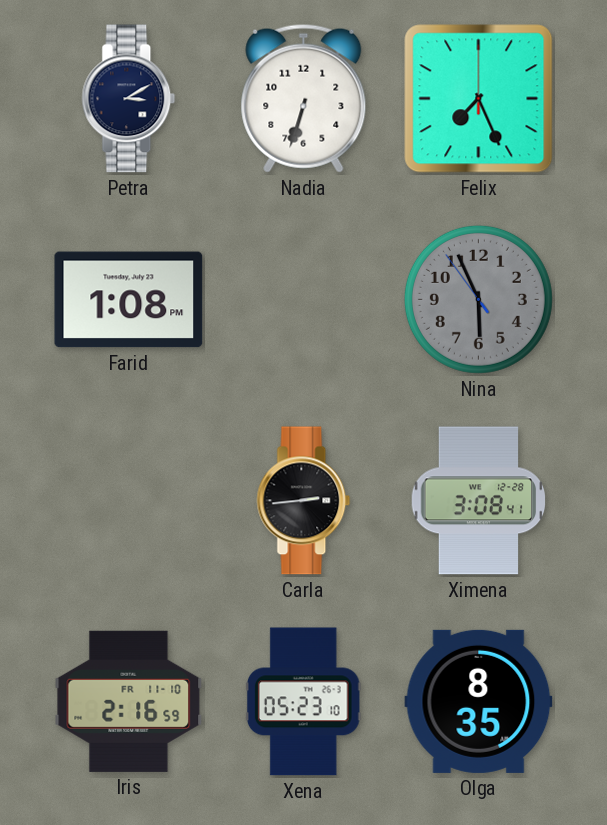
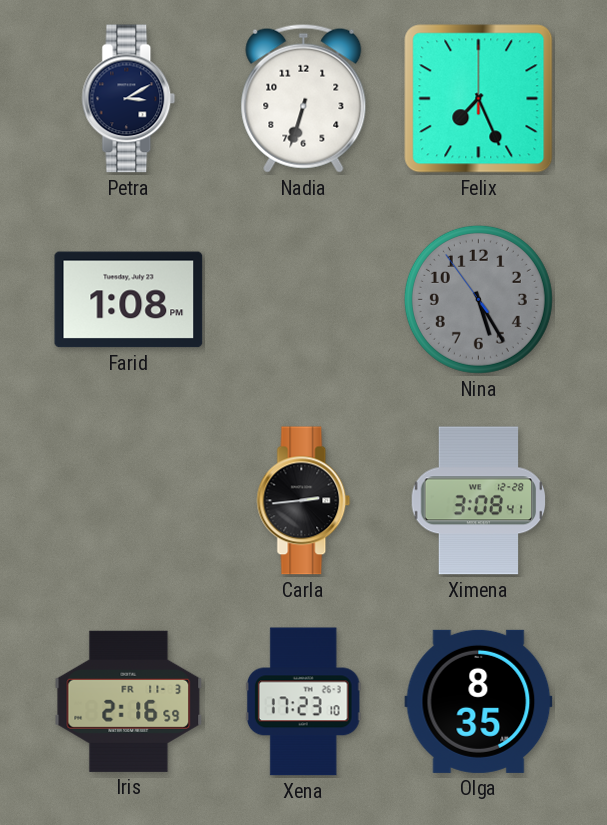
Nina: 5:55 -> 5:24 (478, 299)
Iris date: FR 11-10 -> FR 11-3 (129, 701)
Xena: 05:23 -> 17:23 (303, 702)
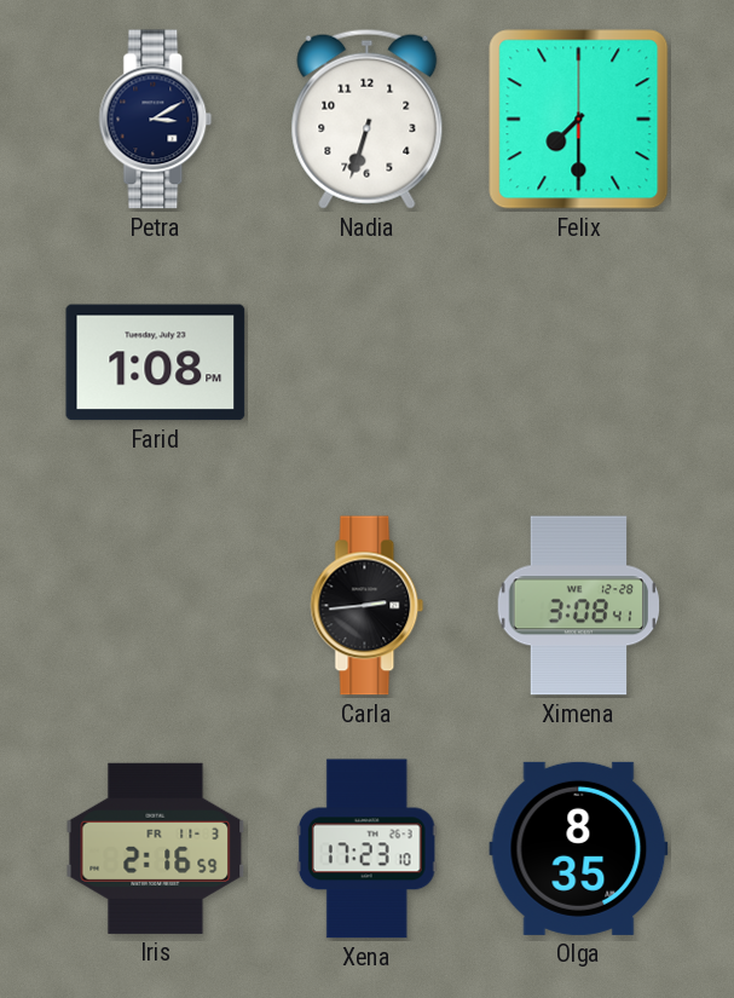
Felix: 7:26 -> 7:30 (579, 120)
Nina: 5:24 -> none (478, 299)
